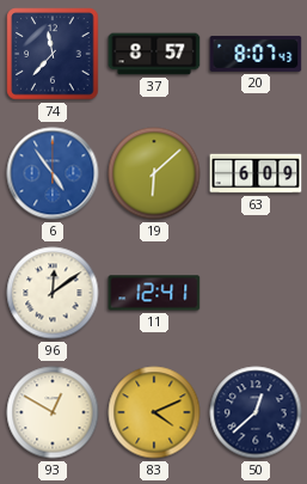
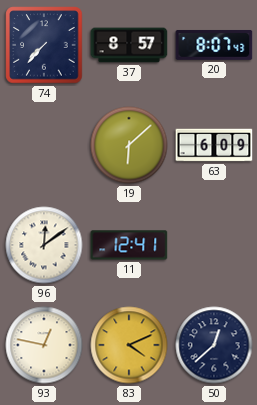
74: 11:37 -> 7:37 (44, 45)
6: 4:54 -> none (53, 173)
93: 12:50 -> 12:47 (44, 345)
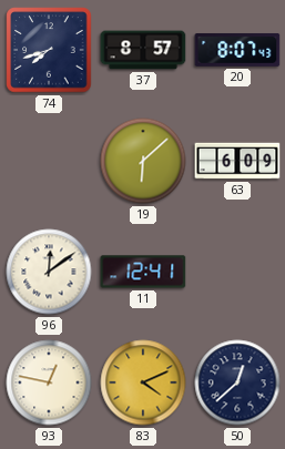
74: 7:37 -> 7:42 (49, 50)
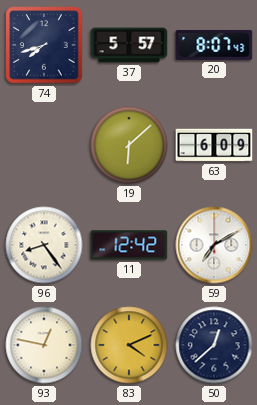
37: 8:57 -> 5:57 (129, 45)
96: 12:09 -> 8:24 (44, 245)
11: 12:41 -> 12:42 (129, 245)
59: none -> 7:10 (214, 245)
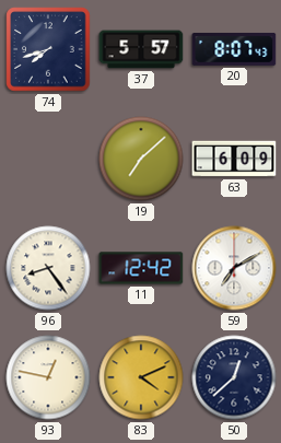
19: 6:08 -> 7:08 (141, 159)
